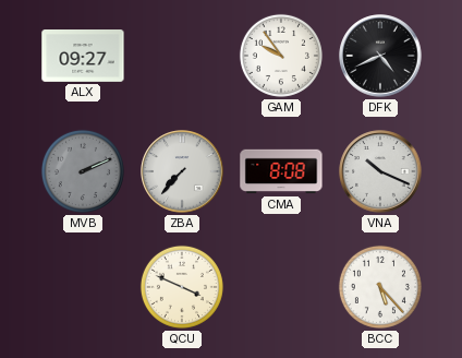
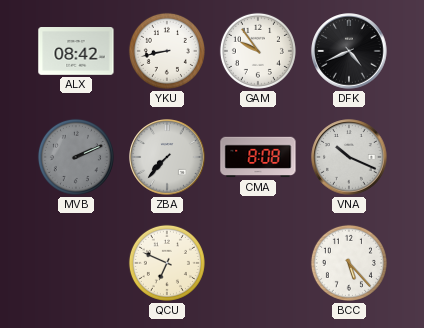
ALX: 09:27 -> 08:42 (76, 52)
YKU: none -> 8:43 (167, 51)
QCU: 3:49 -> 6:49 (167, 263)
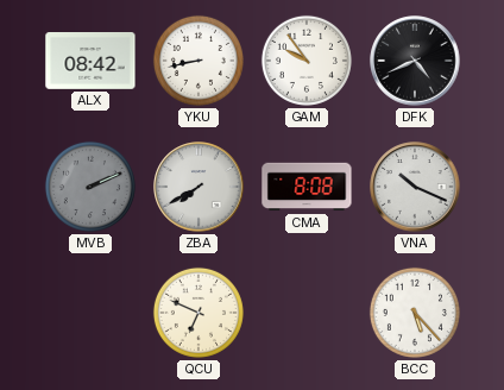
ZBA: 7:37 -> 7:40 (199, 187)
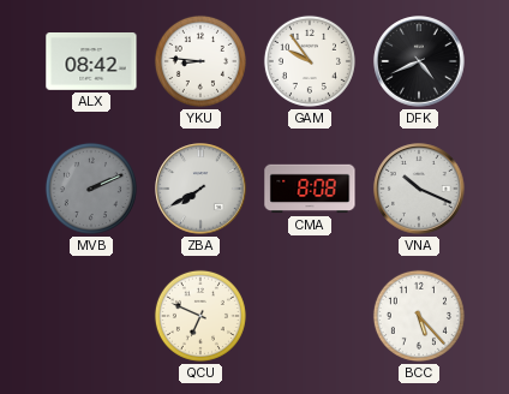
YKU: 8:43 -> 8:46 (200, 61)
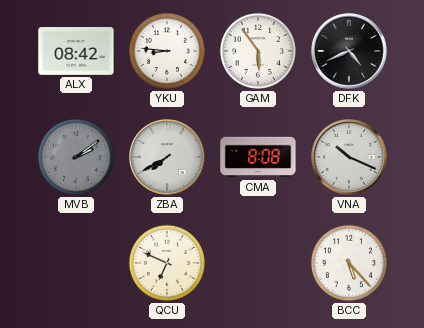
GAM: 9:54 -> 5:54 (258, 51)
MVB: 2:11 -> 2:09 (76, 157)
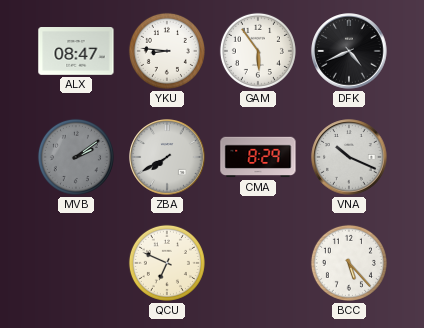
ALX: 08:42 -> 08:47 (76, 52)
CMA: 8:08 -> 8:29 (258, 157)
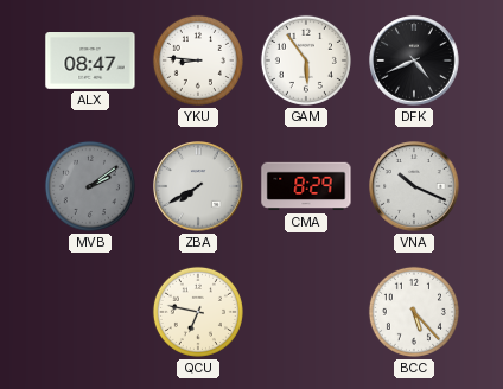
QCU: 6:49 -> 6:47 (198, 312)
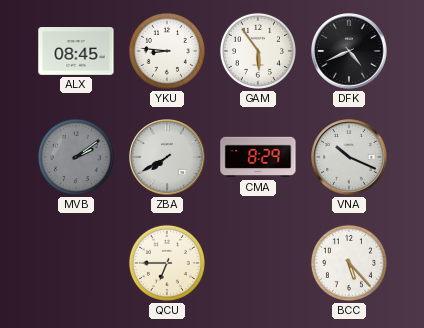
ALX: 08:47 -> 08:45 (76, 52)
QCU: 6:47 -> 6:45 (167, 263)
